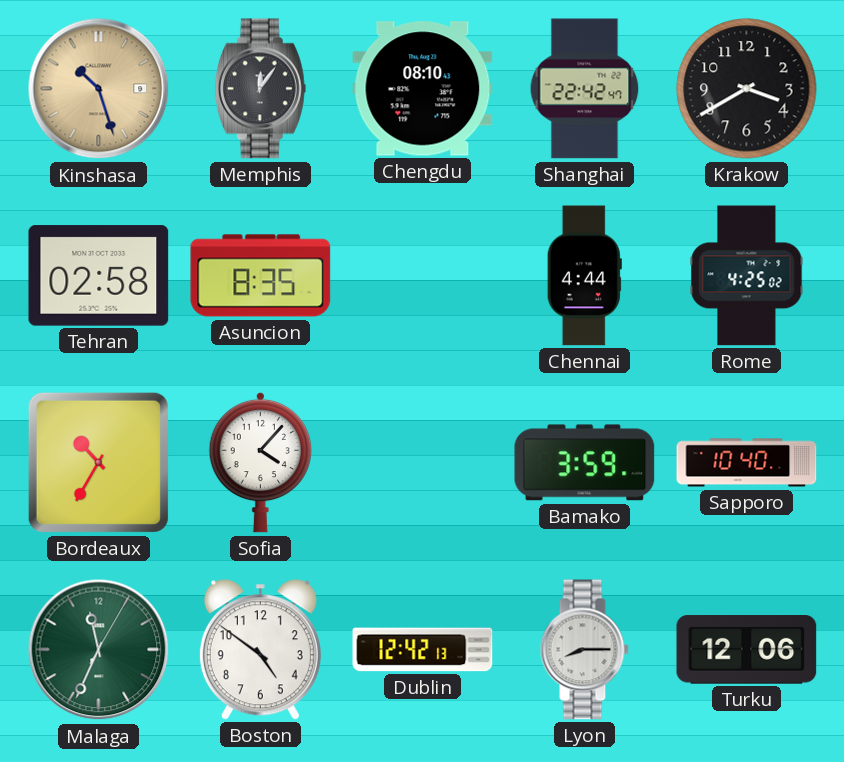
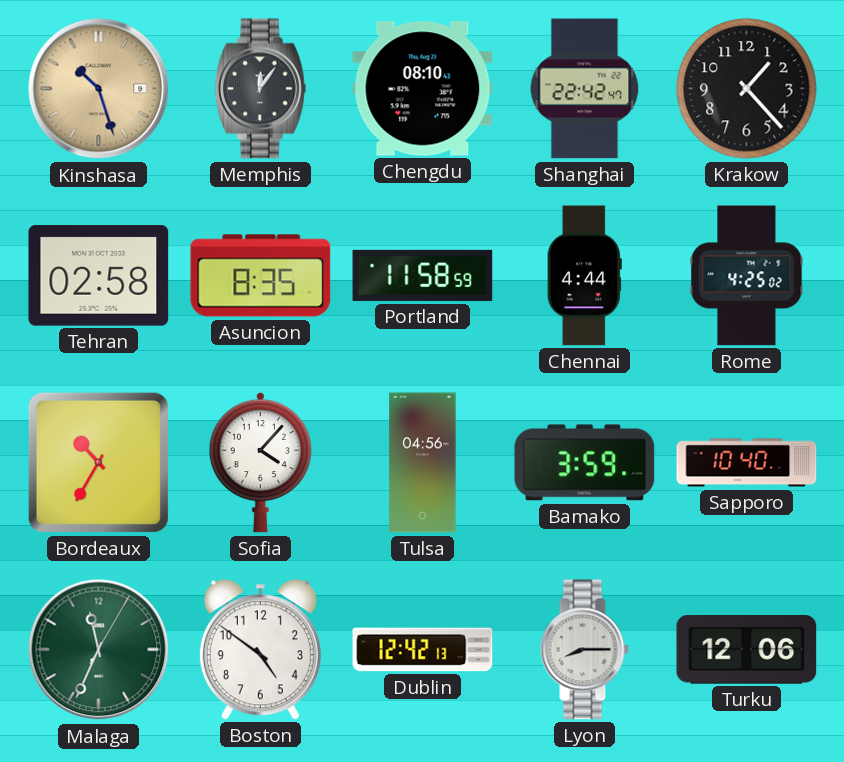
Krakow: 3:40 -> 1:23 (747, 89)
Portland: none -> 11:58 (423, 275)
Tulsa: none -> 04:56 (423, 463)
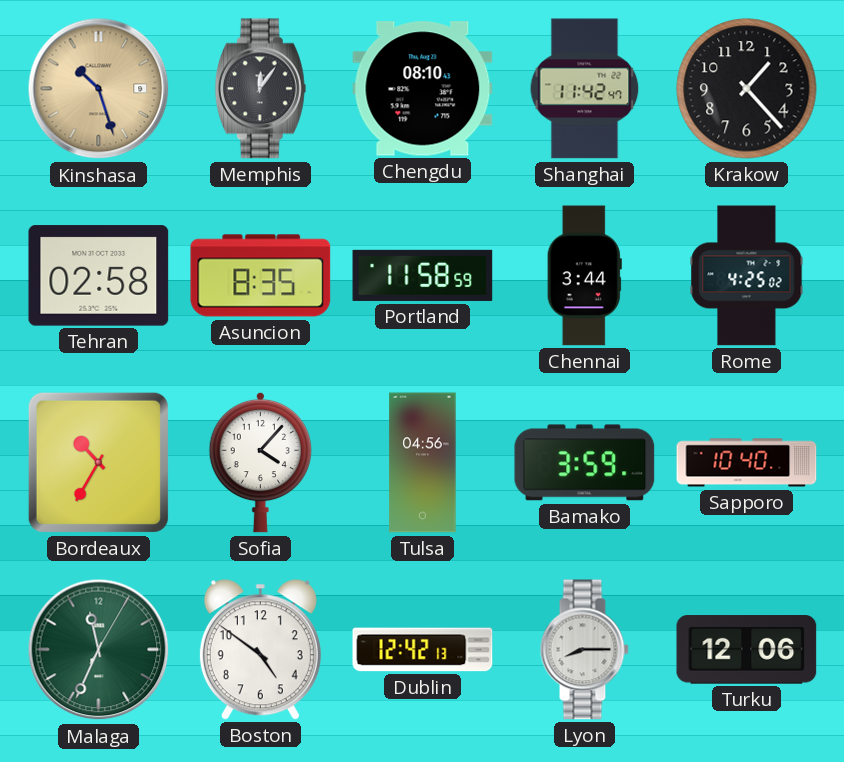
Shanghai: 22:42 -> 11:42 (585, 89)
Chennai: 4:44 -> 3:44 (584, 276)
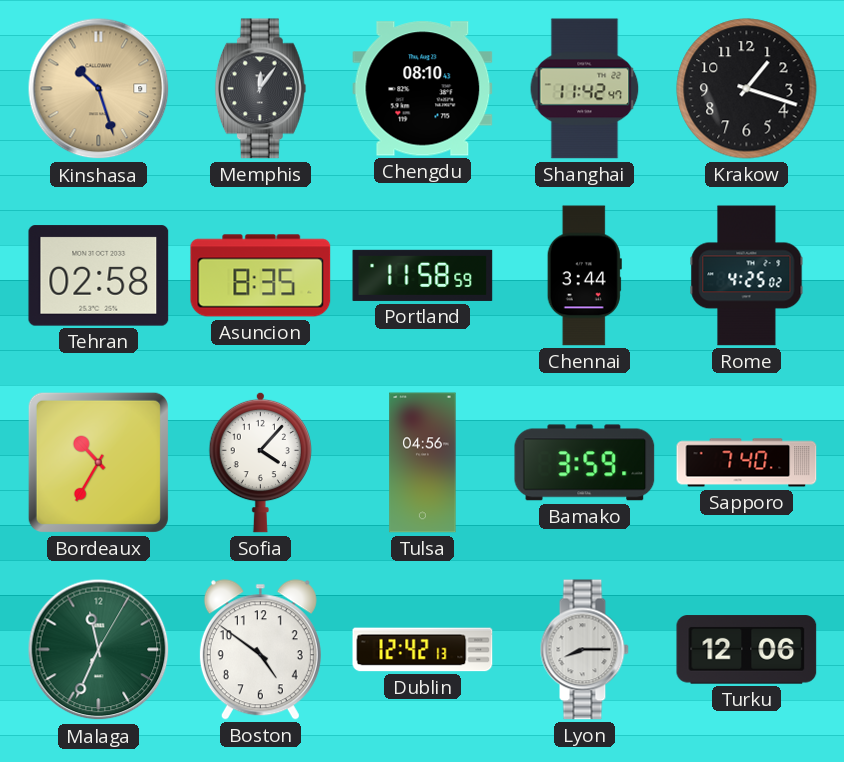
Krakow: 1:23 -> 1:18 (747, 89)
Sapporo: 10:40 -> 7:40 (747, 463)
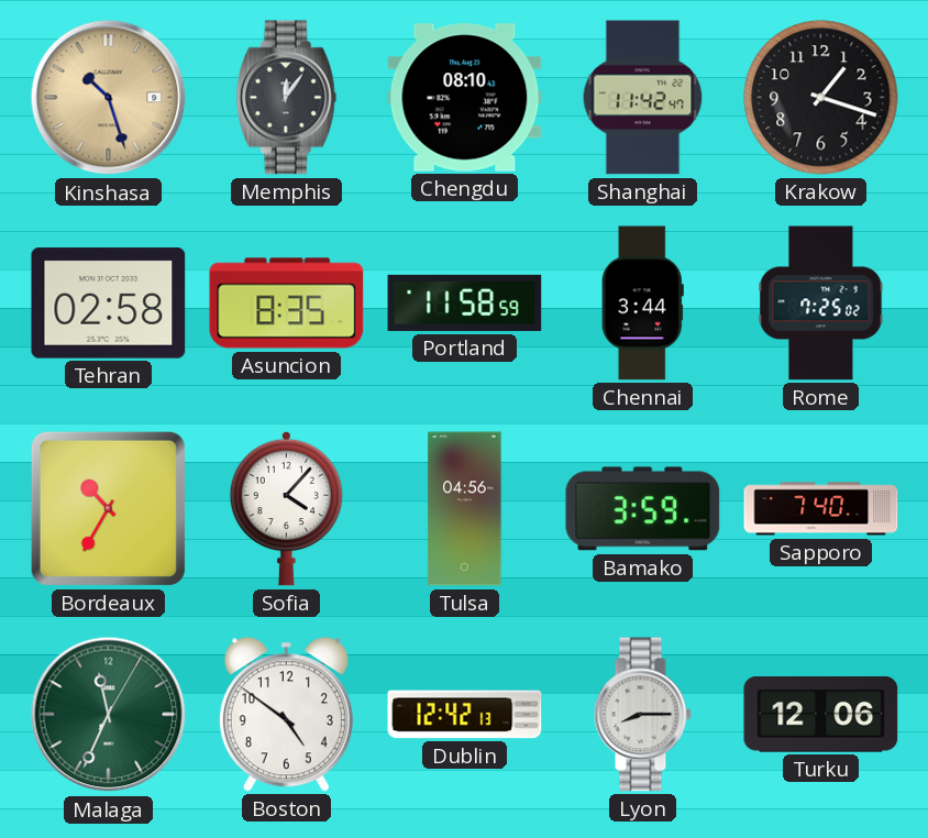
Rome: 4:25 -> 7:25 (821, 304)
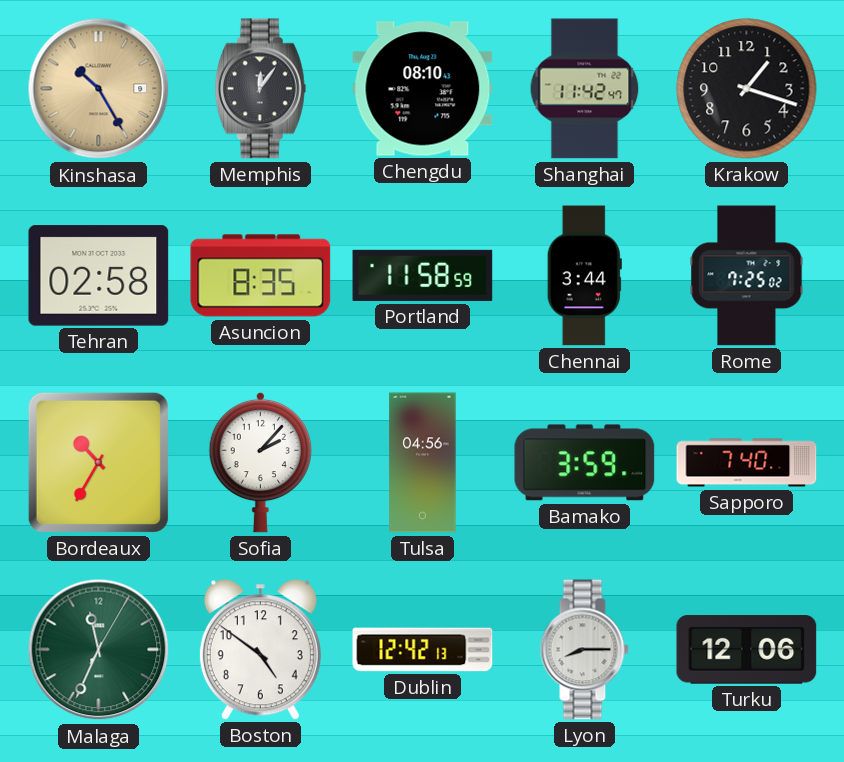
Kinshasa: 10:27 -> 10:25 (99, 89)
Sofia: 4:07 -> 2:07 (260, 462)
